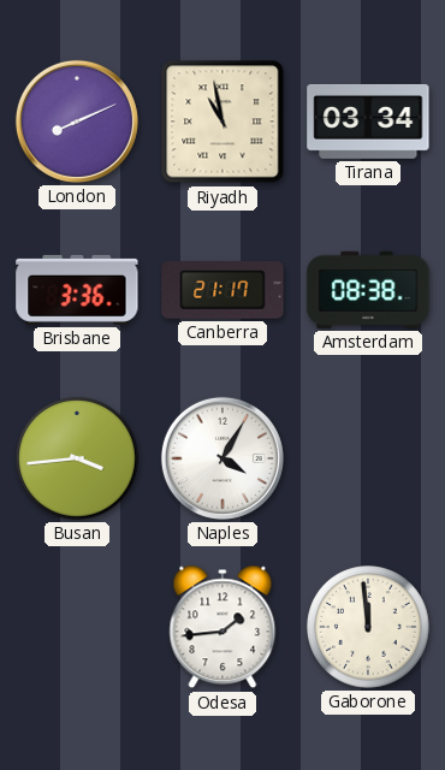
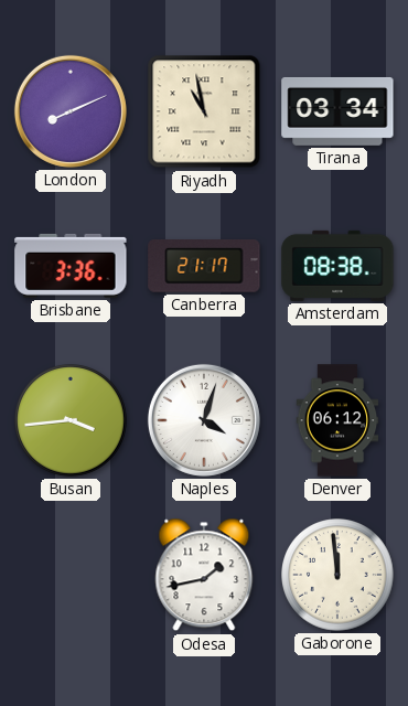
Naples: 4:05 -> 4:03 (204, 420)
Denver: none -> 06:12 (337, 420)
Odesa: 1:44 -> 1:43 (204, 575)
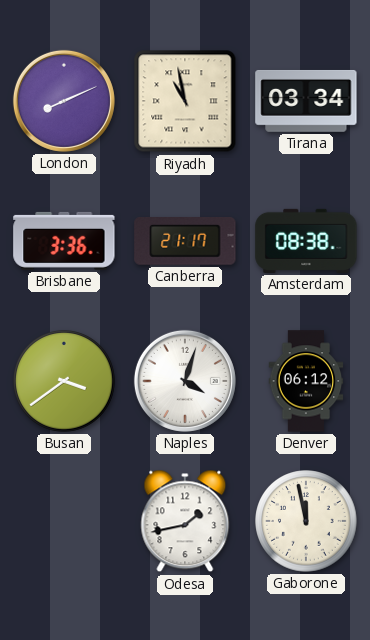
Busan: 3:44 -> 3:39 (64, 381)
Gaborone: 11:59 -> 11:58 (306, 521)
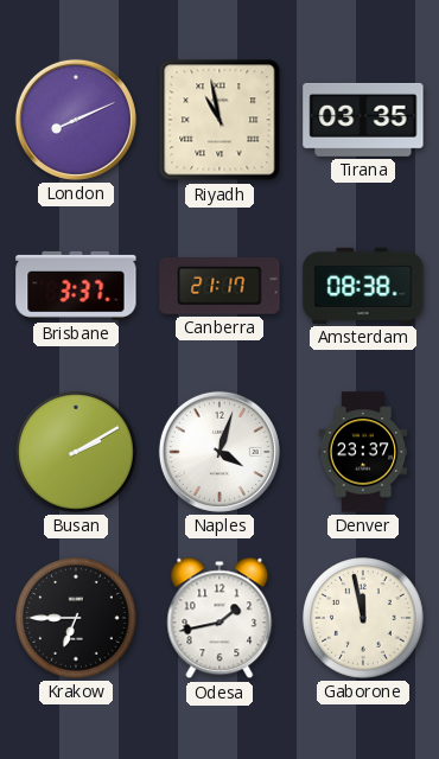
Tirana: 03:34 -> 03:35 (363, 120)
Brisbane: 3:36 -> 3:37 (76, 286)
Busan: 3:39 -> 2:10 (76, 452)
Denver: 06:12 -> 23:37 (363, 452)
Krakow: none -> 6:45 (76, 618)
